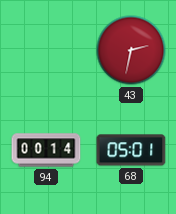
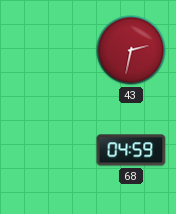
94: 00:14 -> none (46, 150)
68: 05:01 -> 04:59 (131, 150)
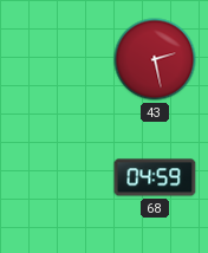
43: 2:32 -> 2:28 (155, 59)
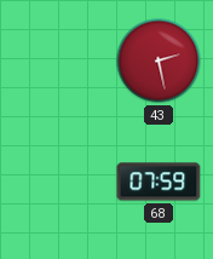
68: 04:59 -> 07:59 (159, 182)
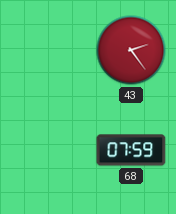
43: 2:28 -> 2:24 (131, 50)
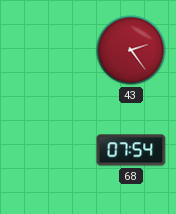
68: 07:59 -> 07:54 (131, 150)
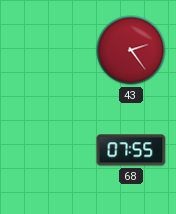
68: 07:54 -> 07:55 (131, 150)
